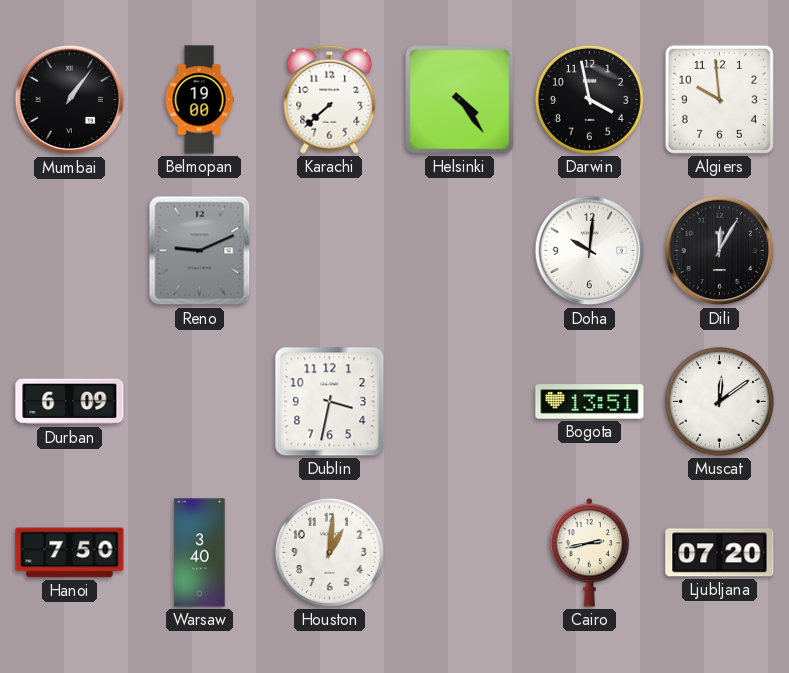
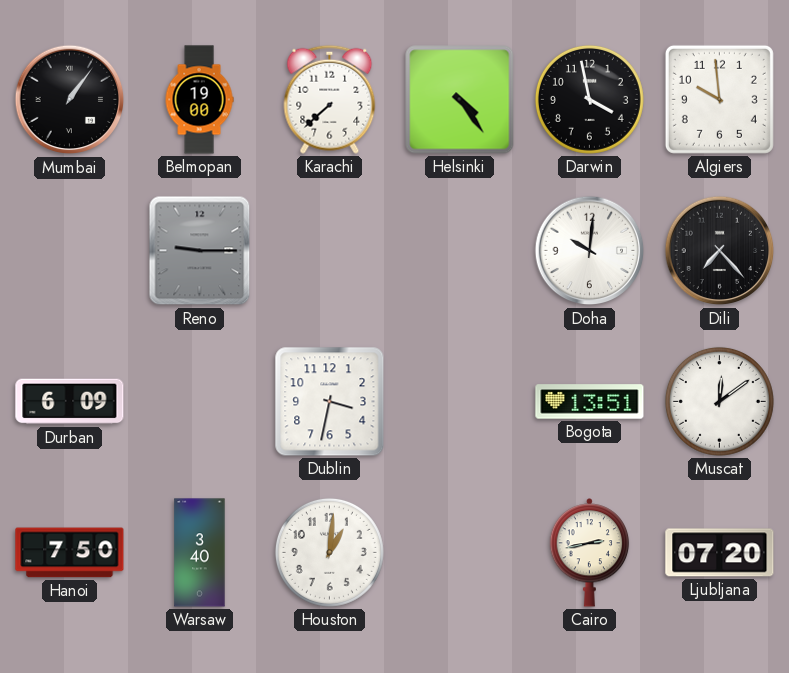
Reno: 9:11 -> 9:15 (200, 251)
Dili: 12:05 -> 7:23 (720, 251)
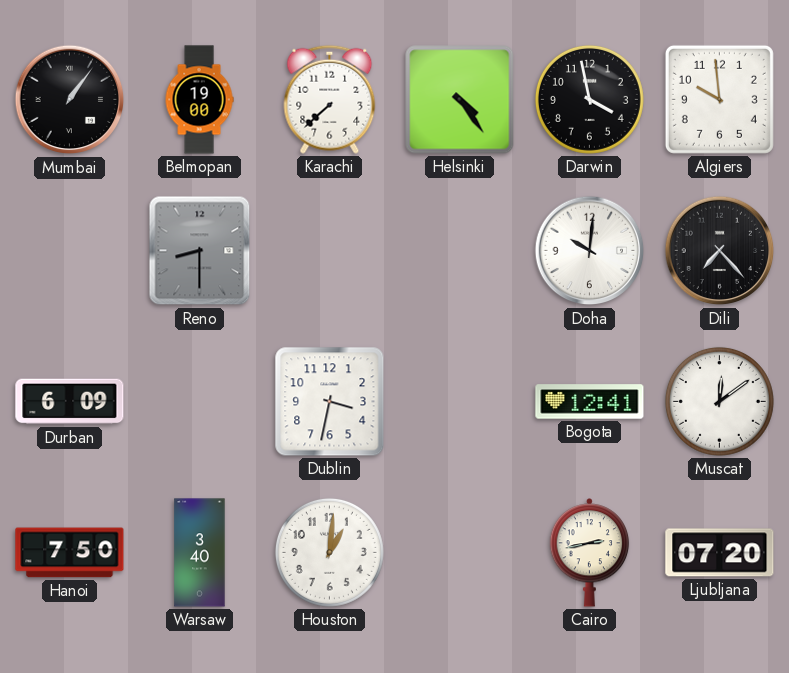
Reno: 9:15 -> 8:30 (200, 251)
Bogota: 13:51 -> 12:41 (590, 402)
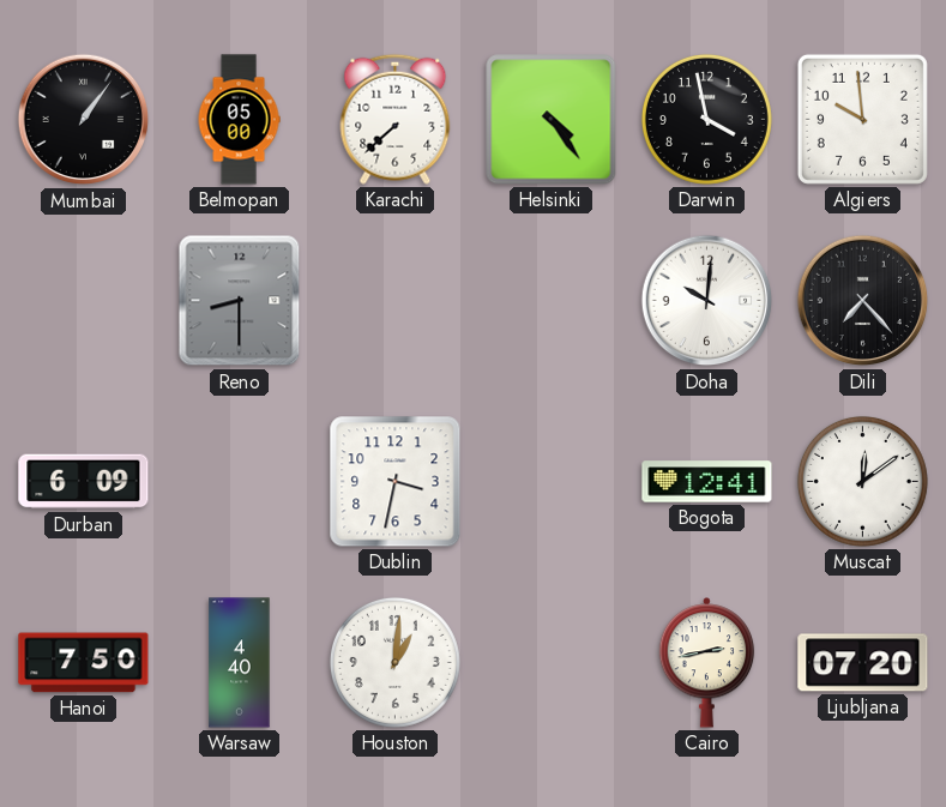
Belmopan: 19:00 -> 05:00 (239, 120)
Warsaw: 3:40 -> 4:40 (240, 663)
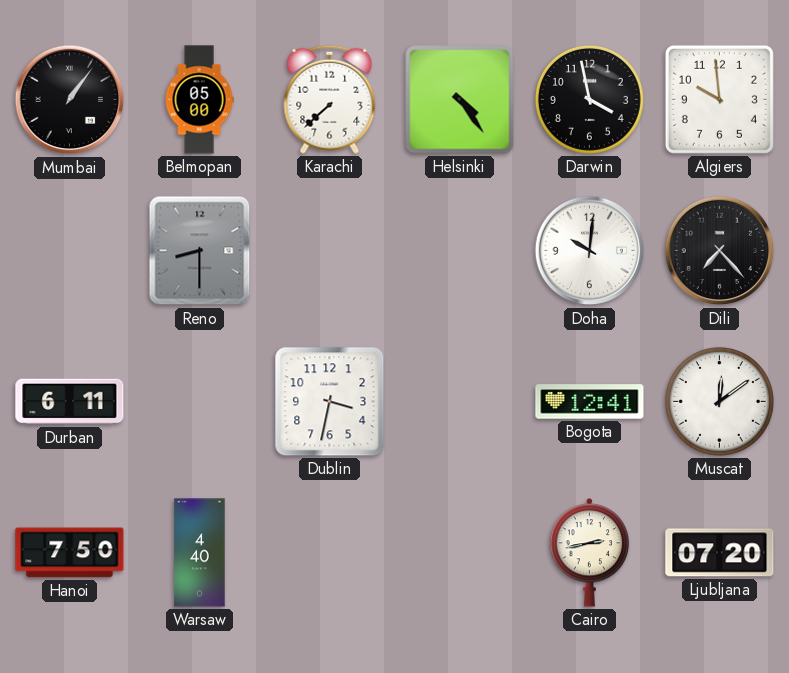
Durban: 6:09 -> 6:11 (70, 402)
Houston: 1:01 -> none (394, 662)
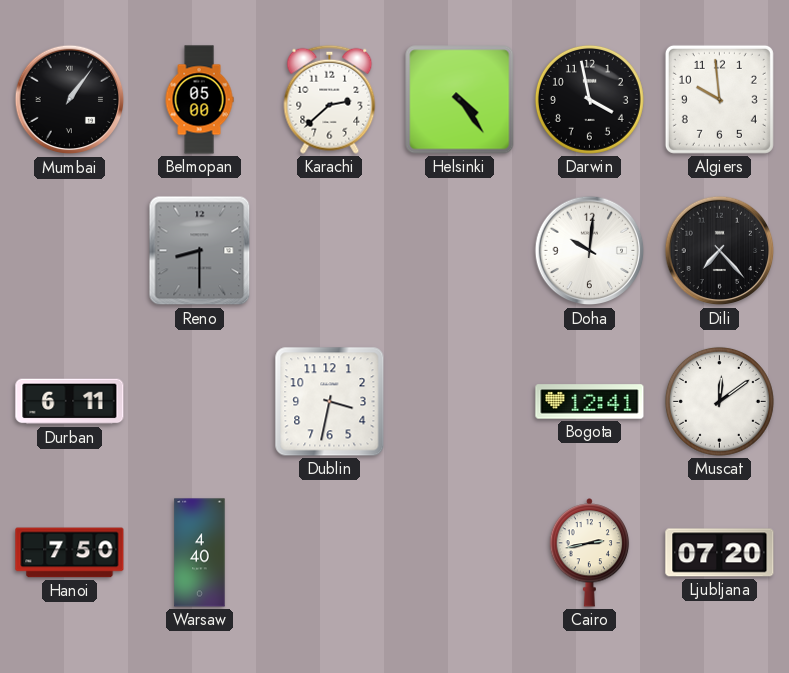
Karachi: 7:38 -> 2:38 (330, 99)
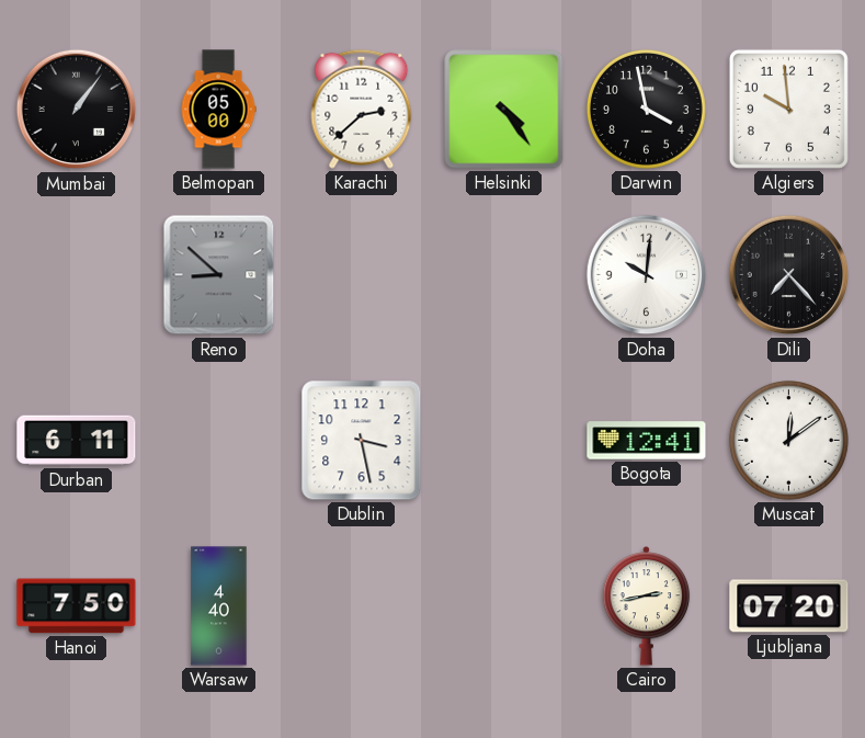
Reno: 8:30 -> 8:52 (219, 275)
Dublin: 3:32 -> 3:28 (362, 441)
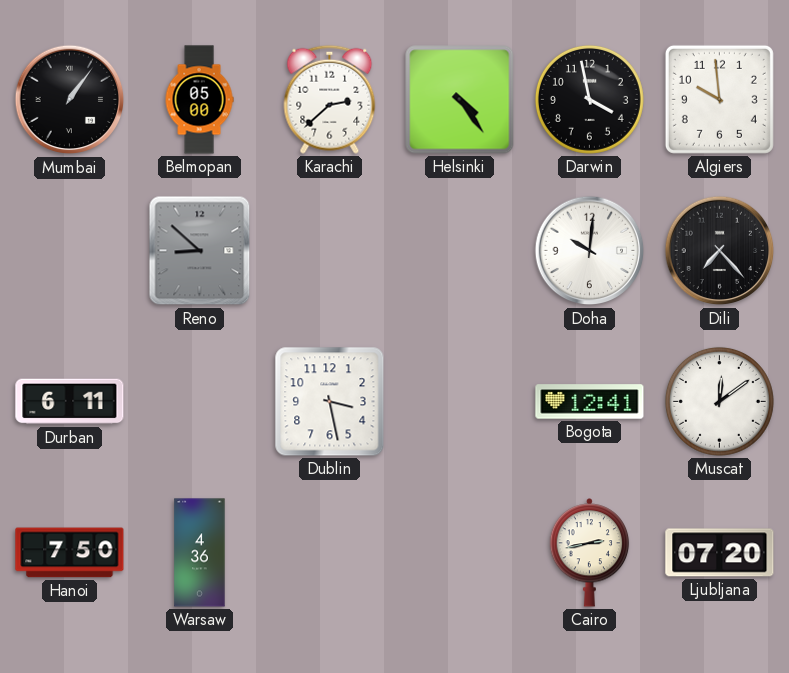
Warsaw: 4:40 -> 4:36 (200, 553)
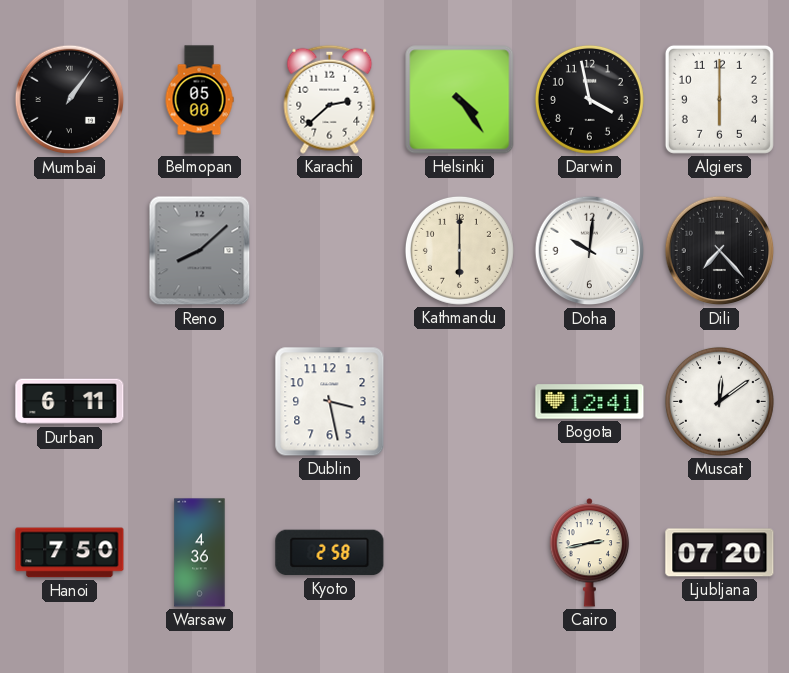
Algiers: 9:59 -> 6:00 (719, 99)
Reno: 8:52 -> 8:08 (200, 251)
Kathmandu: none -> 6:00 (459, 250)
Kyoto: none -> 2:58 (330, 553)
